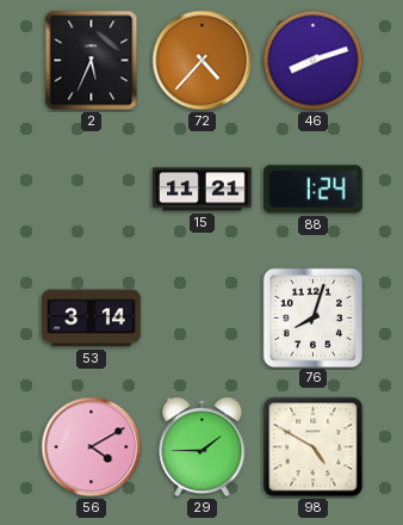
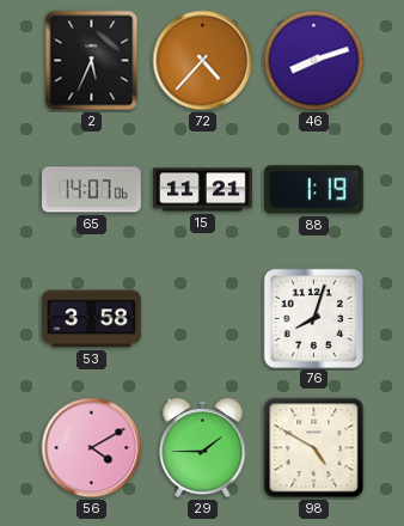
65: none -> 14:07 (92, 190)
88: 1:24 -> 1:19 (313, 190)
53: 3:14 -> 3:58 (92, 319)
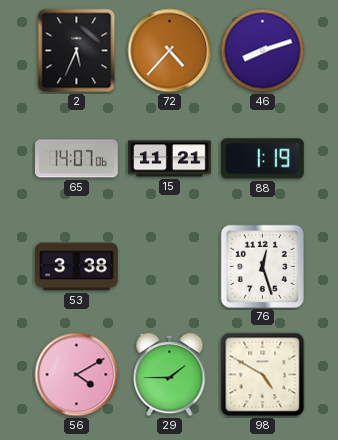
53: 3:58 -> 3:38 (77, 267)
76: 8:03 -> 12:27 (262, 266)
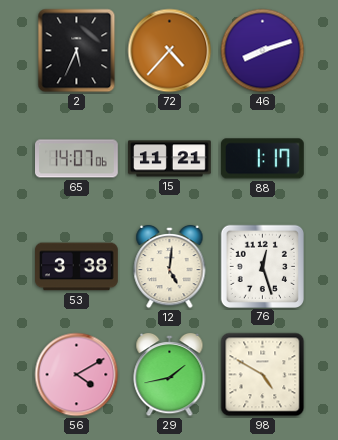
88: 1:19 -> 1:17 (262, 159)
12: none -> 5:01 (170, 267)
29: 1:45 -> 1:43 (170, 375)
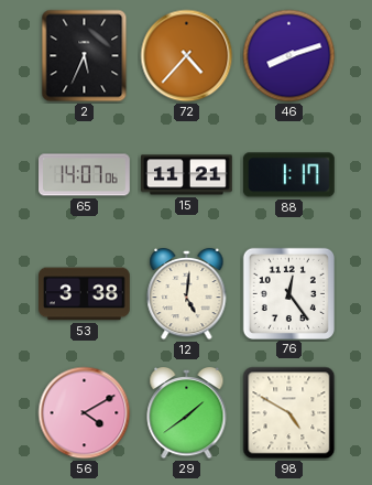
76: 12:27 -> 12:24 (288, 293)
29: 1:43 -> 1:39 (187, 413)
